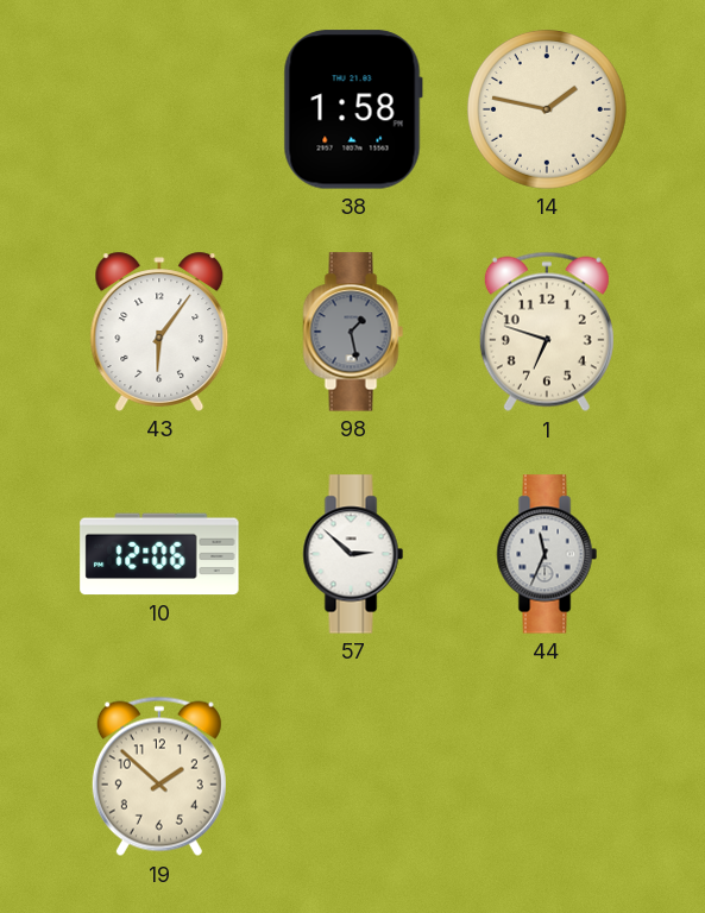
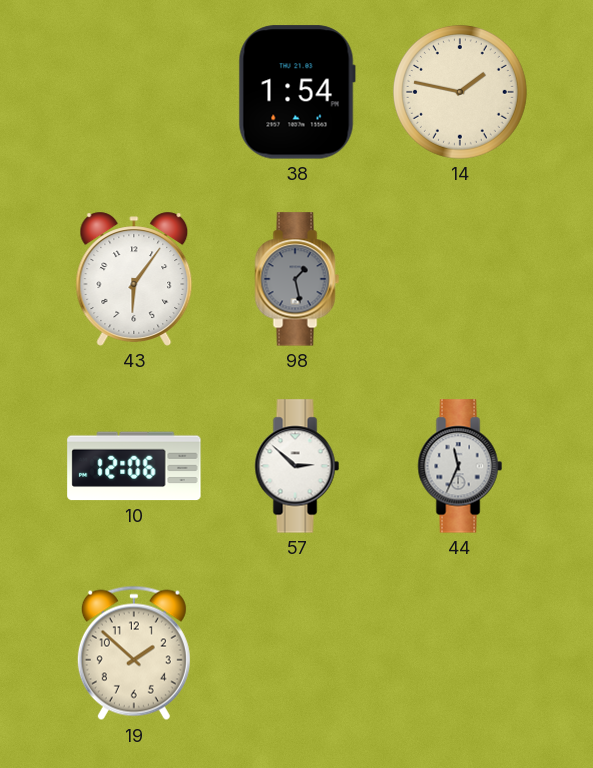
38: 1:58 -> 1:54 (297, 92)
1: 6:48 -> none (547, 332)
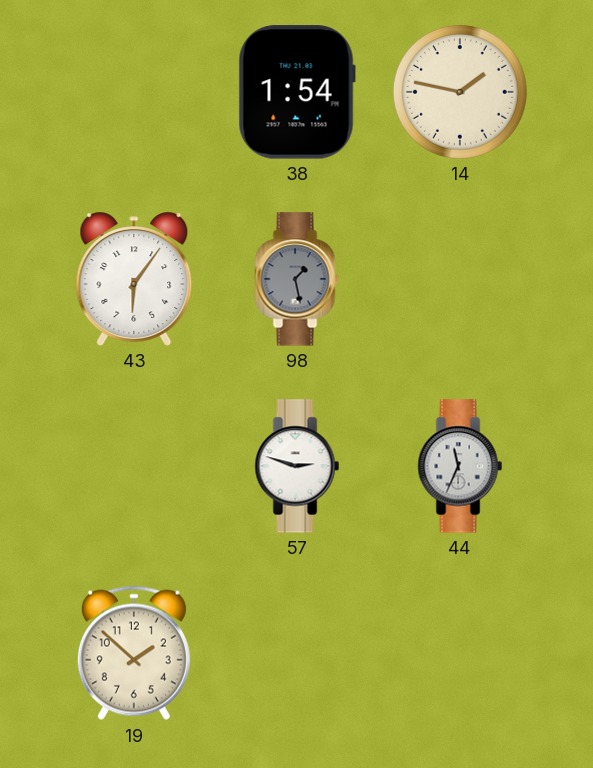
10: 12:06 -> none (134, 466)
57: 2:52 -> 2:48 (297, 466)
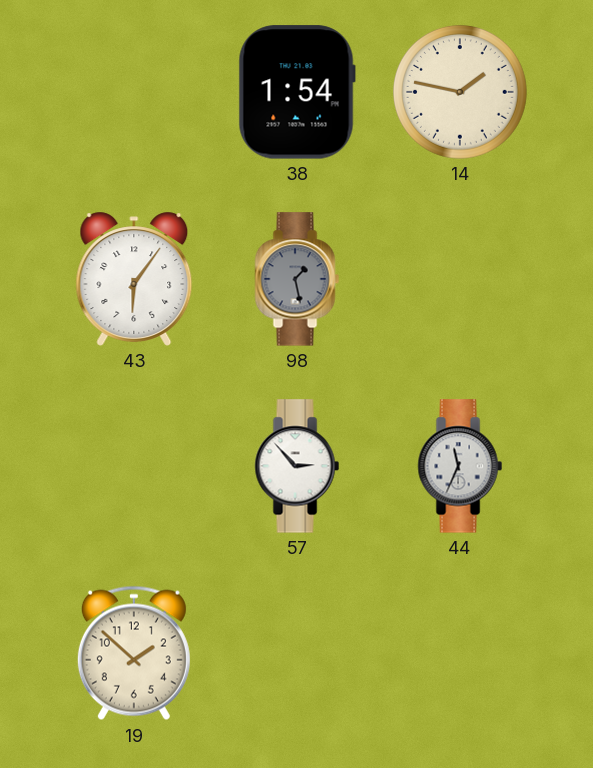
57: 2:48 -> 2:53 (297, 466)
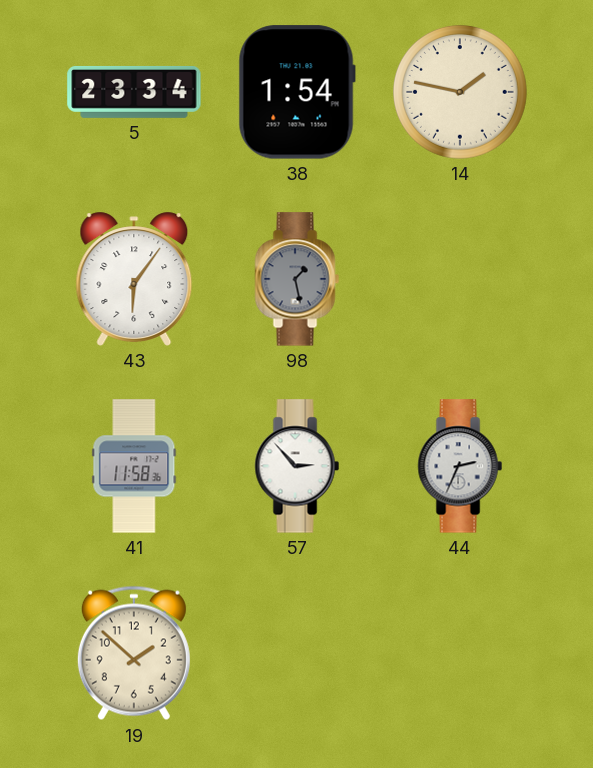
5: none -> 23:34 (134, 92)
41: none -> 11:58 (134, 466)
44: 11:34 -> 2:34 (460, 466)
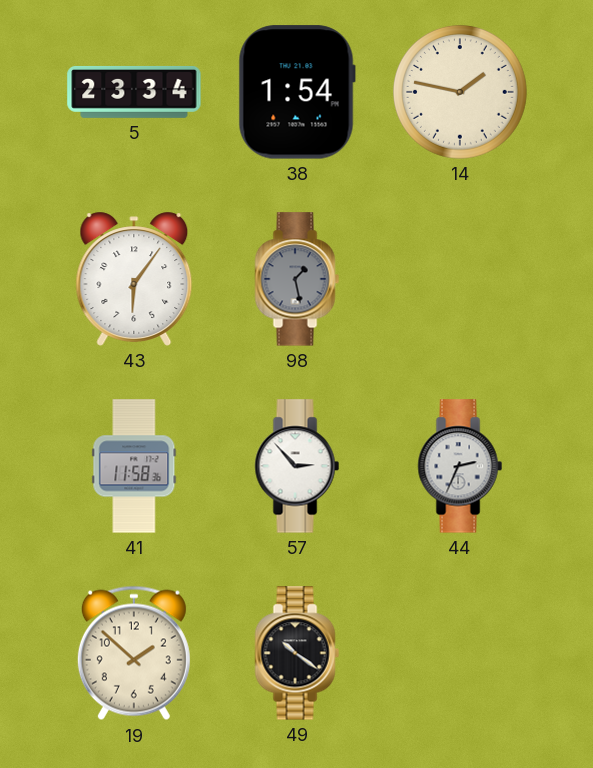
49: none -> 10:21 (297, 653)
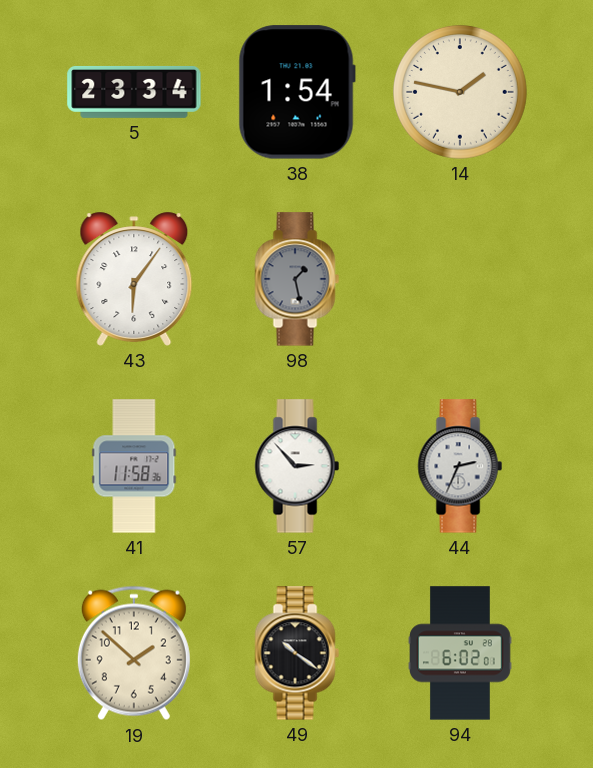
94: none -> 6:02 (461, 653)
